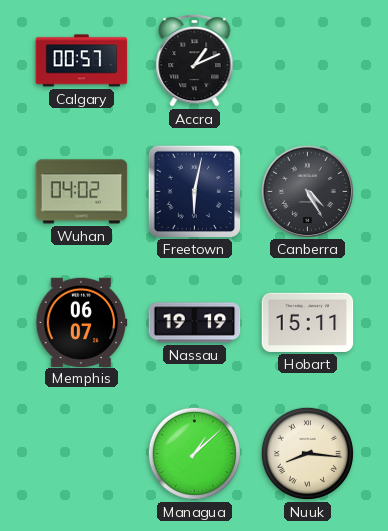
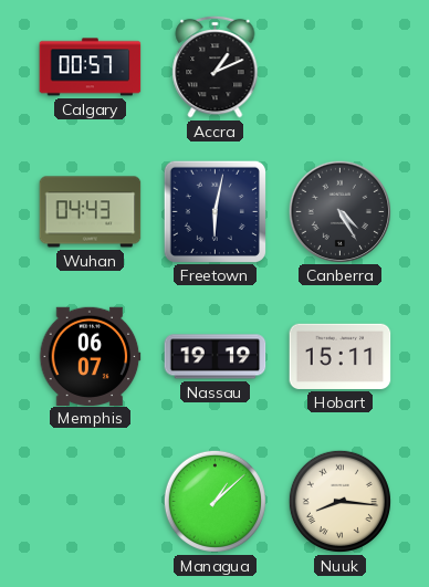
Wuhan: 04:02 -> 04:43 (91, 212)
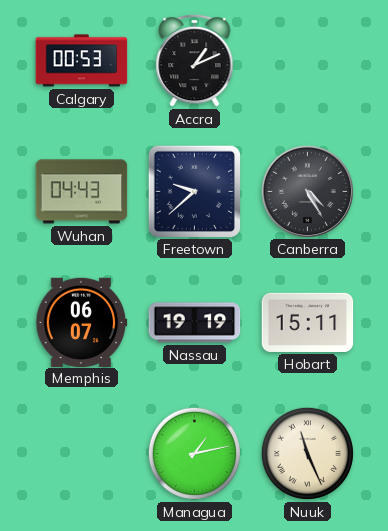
Calgary: 00:57 -> 00:53 (82, 61)
Freetown: 6:02 -> 9:38 (194, 191)
Managua: 1:08 -> 1:13 (194, 453)
Nuuk: 8:16 -> 11:26 (307, 453)
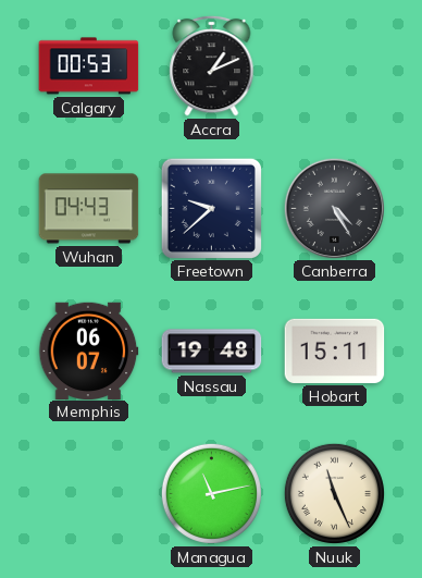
Nassau: 19:19 -> 19:48 (212, 352)
Managua: 1:13 -> 11:13 (211, 493)
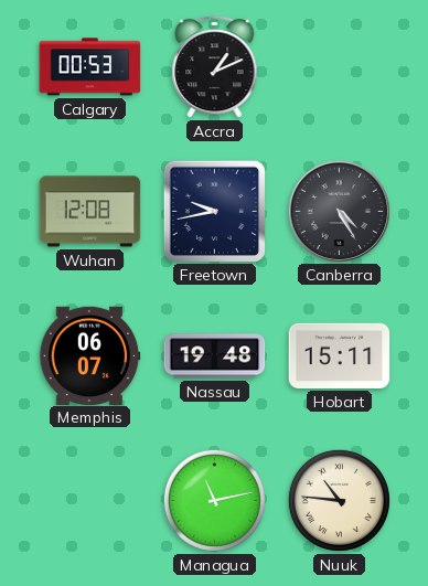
Wuhan: 04:43 -> 12:08 (90, 212)
Freetown: 9:38 -> 9:43 (214, 211)
Nuuk: 11:26 -> 10:46 (339, 500)
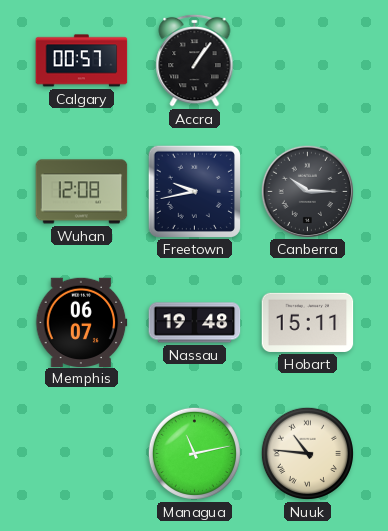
Calgary: 00:53 -> 00:57 (82, 61)
Accra: 1:11 -> 1:06 (195, 60)
Canberra: 4:25 -> 10:15 (307, 191)
